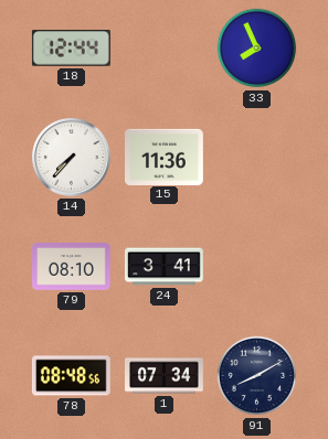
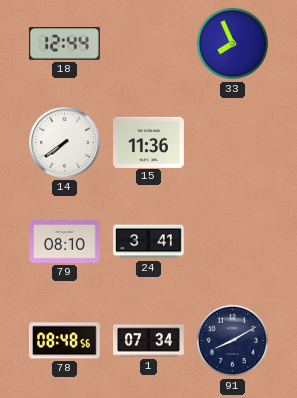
14: 7:37 -> 7:39 (65, 143)
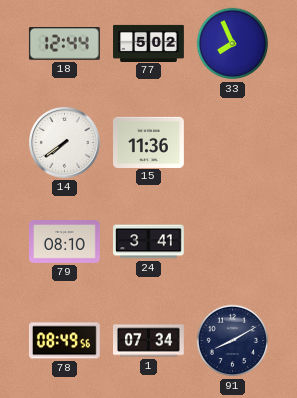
77: none -> 5:02 (149, 43)
78: 08:48 -> 08:49 (64, 341)
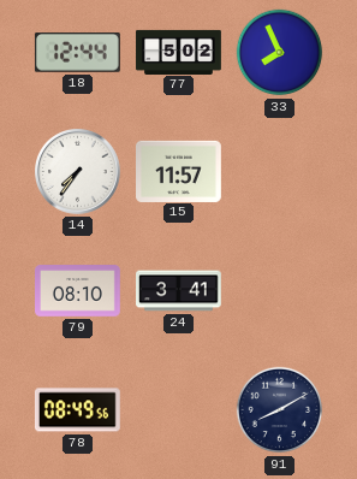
14: 7:39 -> 7:36 (78, 172)
15: 11:36 -> 11:57 (179, 171)
1: 07:34 -> none (149, 341)
